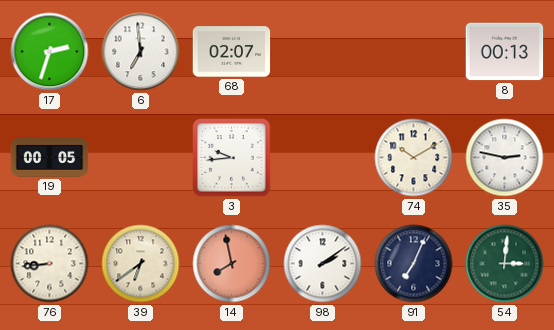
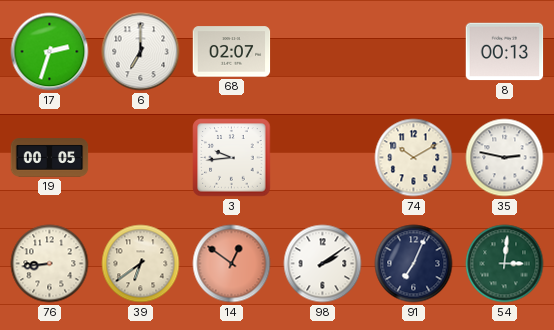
6: 6:59 -> 7:00 (141, 52)
14: 7:58 -> 12:51 (232, 264)
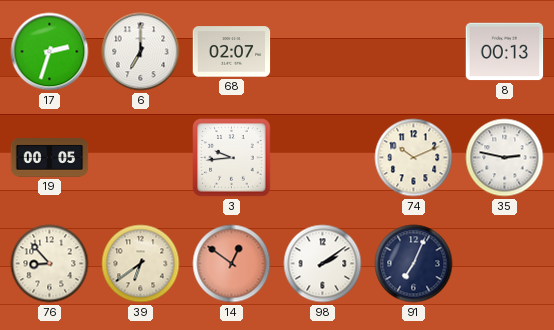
74: 10:10 -> 10:11 (414, 158)
76: 8:44 -> 8:53 (50, 264)
54: 3:01 -> none (505, 264)
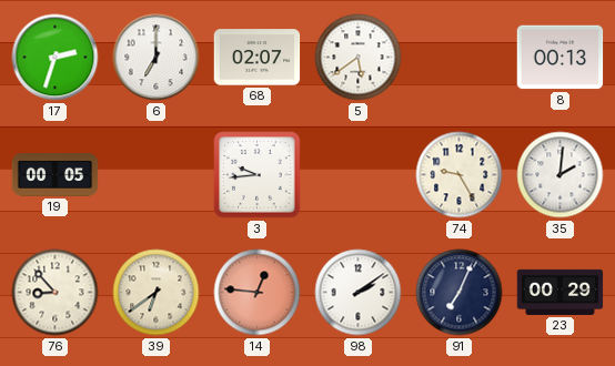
5: none -> 5:39 (359, 58)
74: 10:11 -> 9:25 (460, 175)
35: 2:47 -> 2:01 (561, 175)
14: 12:51 -> 12:46 (258, 293)
23: none -> 00:29 (561, 292)
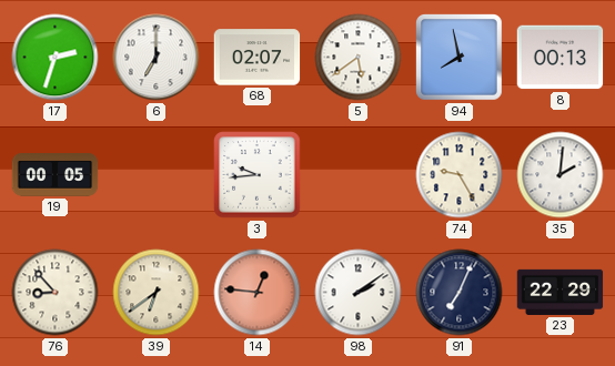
94: none -> 7:58 (460, 58)
23: 00:29 -> 22:29 (561, 292)
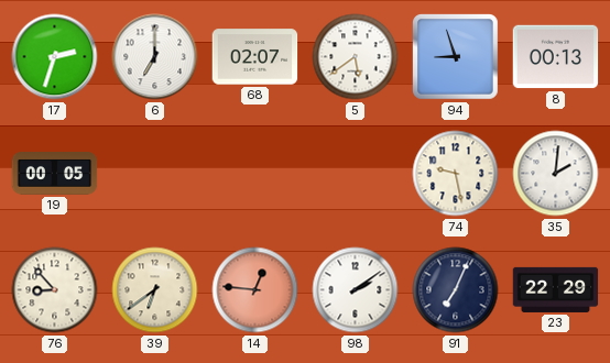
94: 7:58 -> 8:57 (456, 57)
3: 9:44 -> none (258, 175)
74: 9:25 -> 9:28 (456, 174)
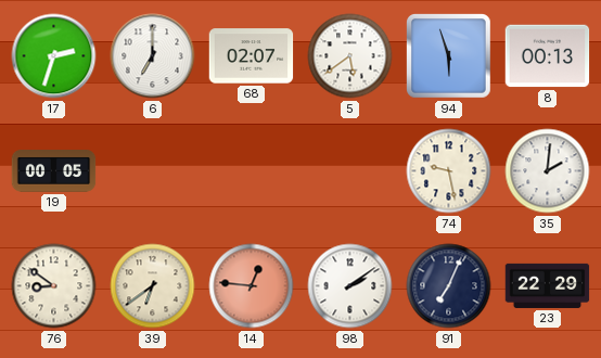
94: 8:57 -> 5:57 (449, 56)
76: 8:53 -> 8:51 (54, 286)
